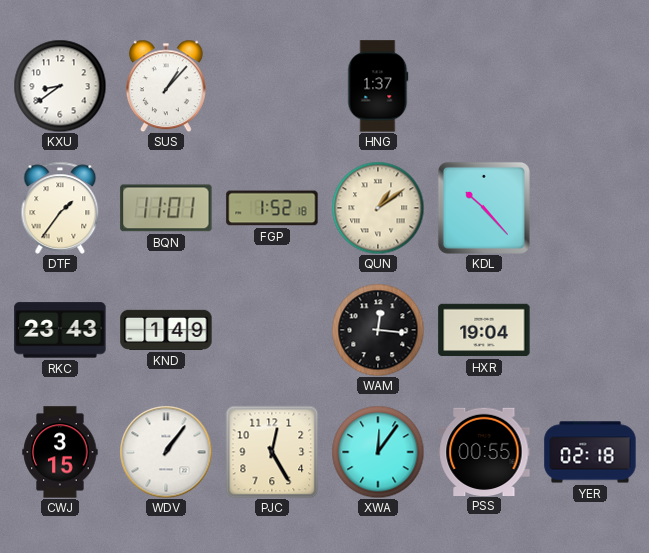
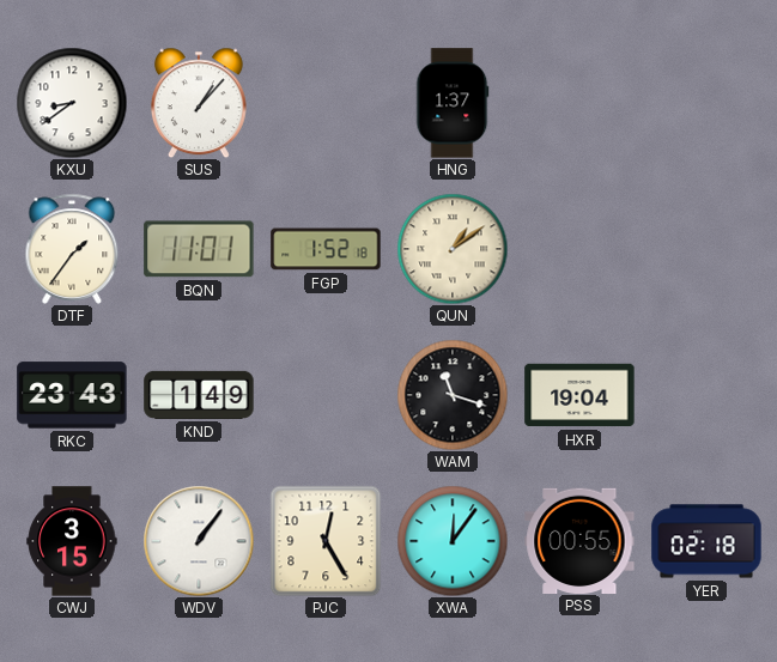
KDL: 10:23 -> none (484, 208)
WAM: 12:16 -> 11:18 (453, 395)
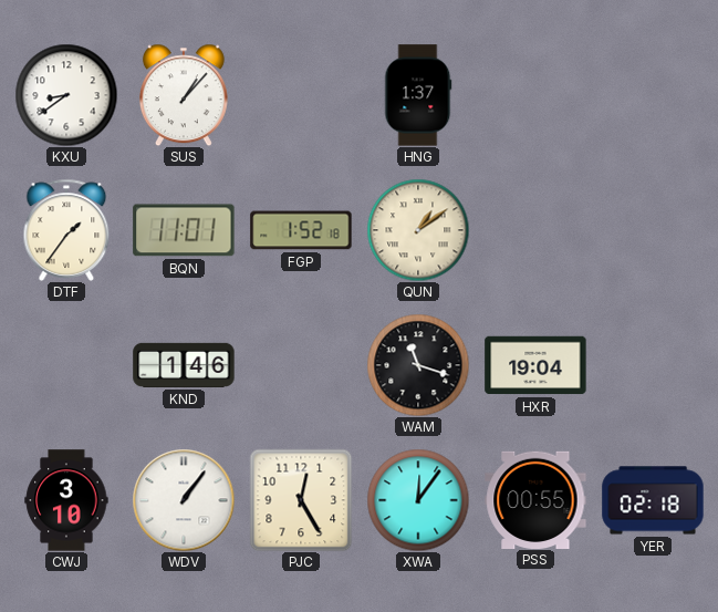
RKC: 23:43 -> none (72, 395)
KND: 1:49 -> 1:46 (184, 365)
CWJ: 3:15 -> 3:10 (66, 500)
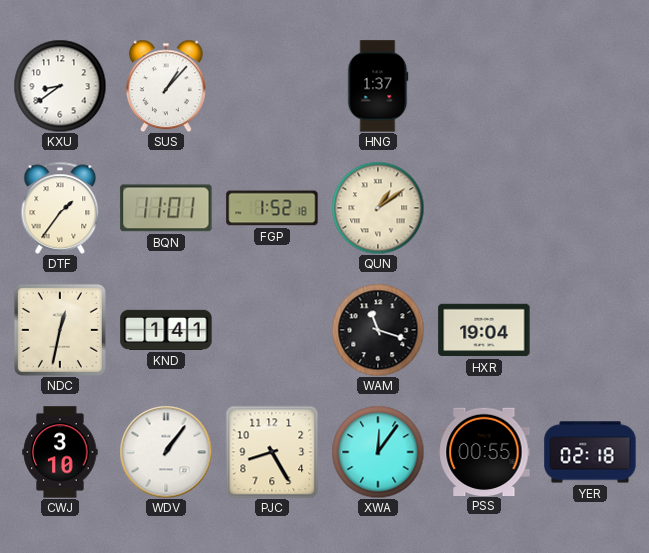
NDC: none -> 12:32 (60, 330)
KND: 1:46 -> 1:41 (166, 330)
PJC: 12:25 -> 8:25 (272, 452)
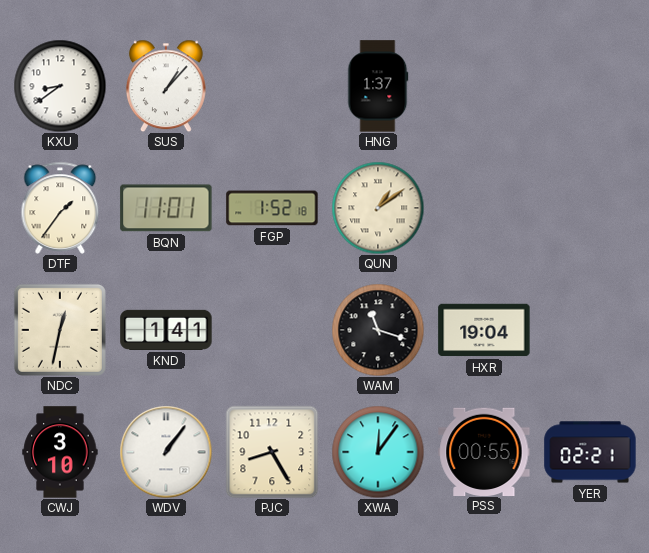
YER: 02:18 -> 02:21 (590, 452)
